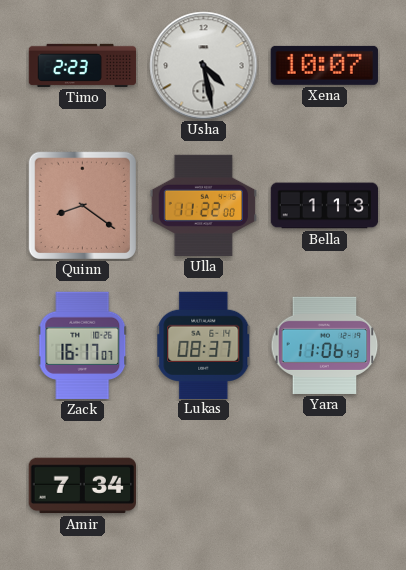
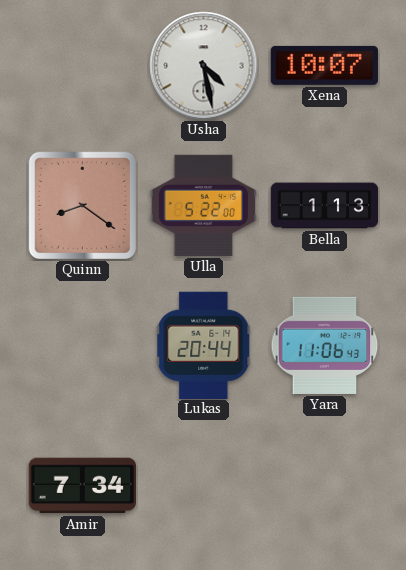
Timo: 2:23 -> none (83, 65)
Ulla: 11:22 -> 5:22 (203, 205)
Zack: 16:17 -> none (83, 346)
Lukas: 08:37 -> 20:44 (204, 345)
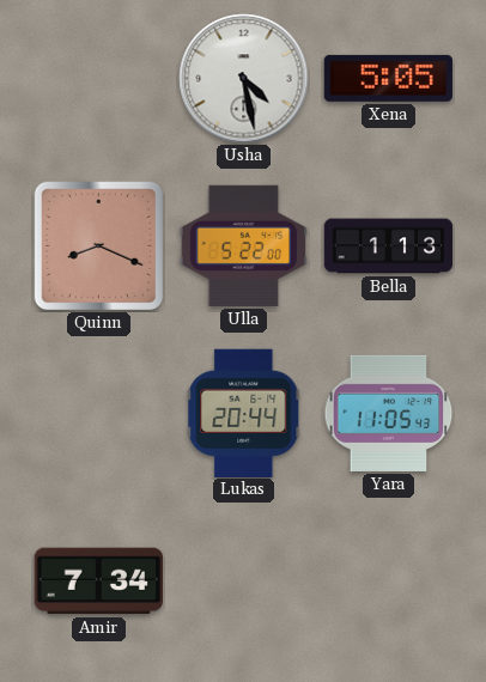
Xena: 10:07 -> 5:05 (388, 78)
Quinn: 8:21 -> 8:19 (98, 245)
Yara: 11:06 -> 11:05 (389, 413)
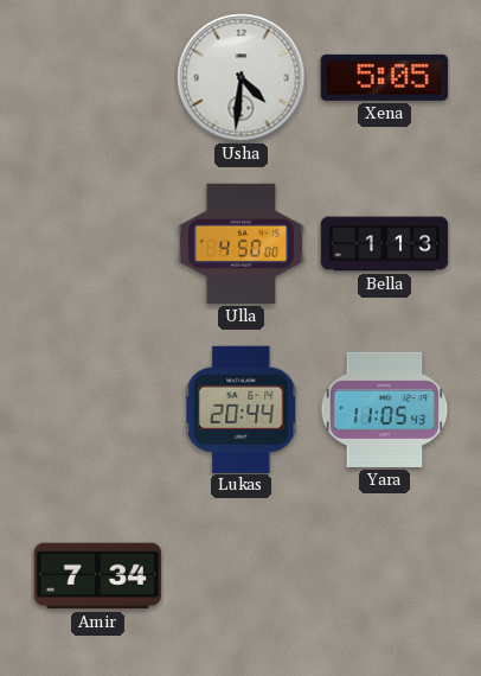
Usha: 4:28 -> 4:31 (242, 78)
Quinn: 8:19 -> none (98, 245)
Ulla: 5:22 -> 4:50 (240, 243)
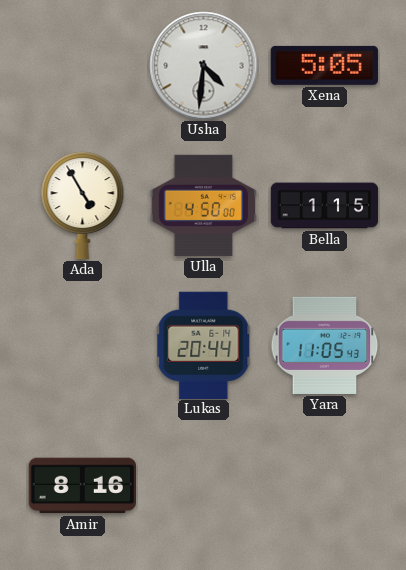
Ada: none -> 4:55 (83, 206)
Bella: 1:13 -> 1:15 (325, 206)
Amir: 7:34 -> 8:16 (82, 486)
